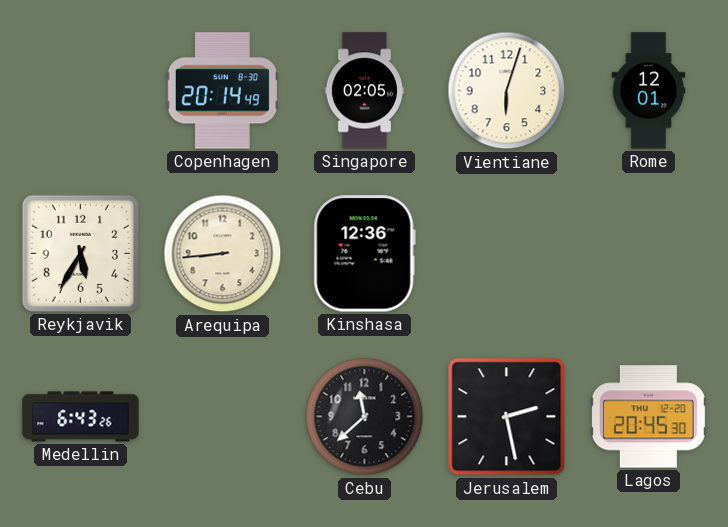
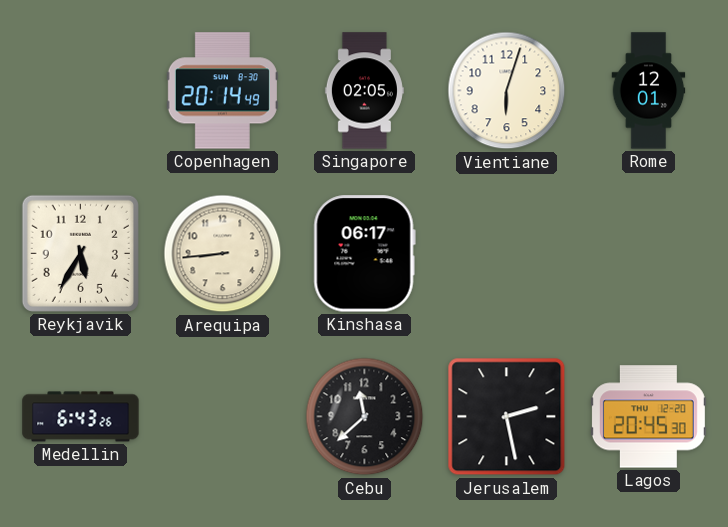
Kinshasa: 12:36 -> 06:17 (364, 254)
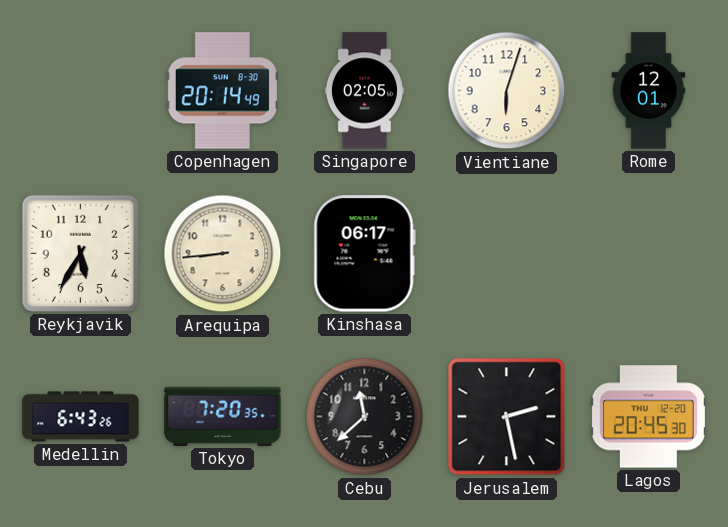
Tokyo: none -> 7:20 (223, 416)
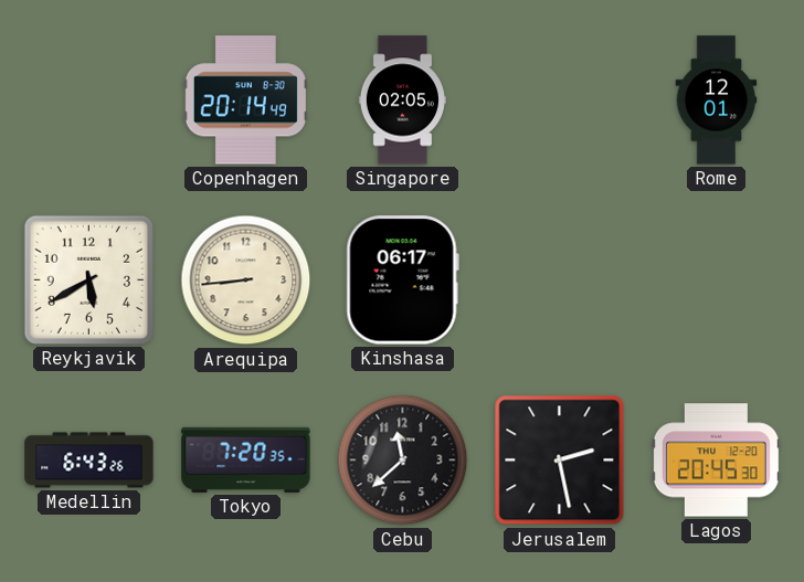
Vientiane: 6:03 -> none (507, 91)
Reykjavik: 5:35 -> 5:40 (88, 279)
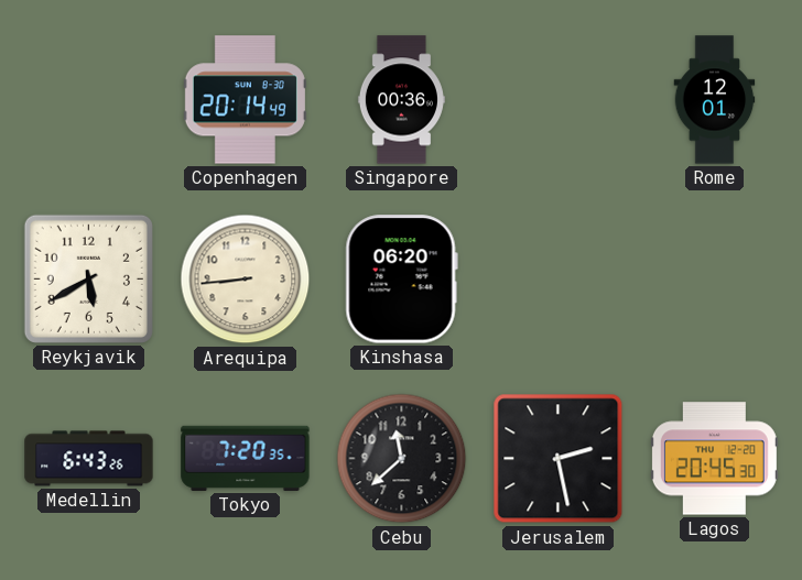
Singapore: 02:05 -> 00:36 (401, 100)
Kinshasa: 06:17 -> 06:20 (401, 280)
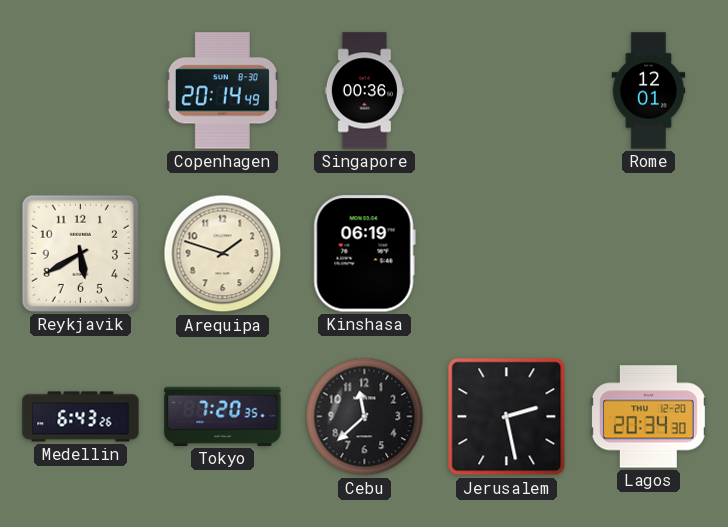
Arequipa: 8:44 -> 1:48 (223, 254)
Kinshasa: 06:20 -> 06:19 (364, 254)
Lagos: 20:45 -> 20:34 (648, 417)
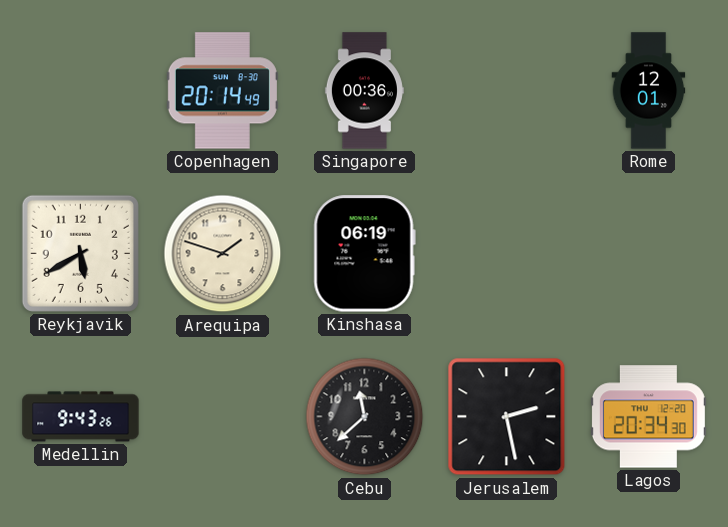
Medellin: 6:43 -> 9:43 (81, 417)
Tokyo: 7:20 -> none (223, 416)
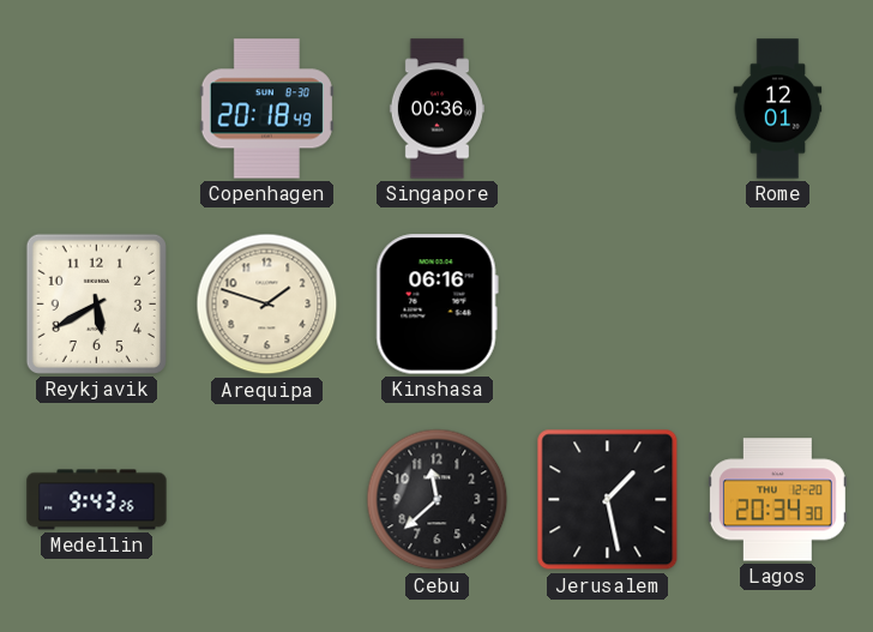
Copenhagen: 20:14 -> 20:18 (266, 109)
Kinshasa: 06:19 -> 06:16 (436, 305)
Jerusalem: 2:28 -> 1:28 (608, 500)
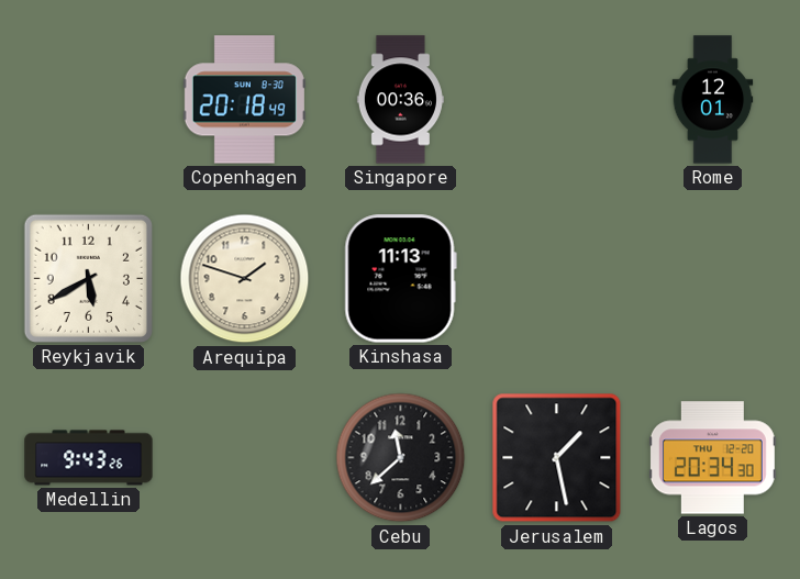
Kinshasa: 06:16 -> 11:13 (400, 279)
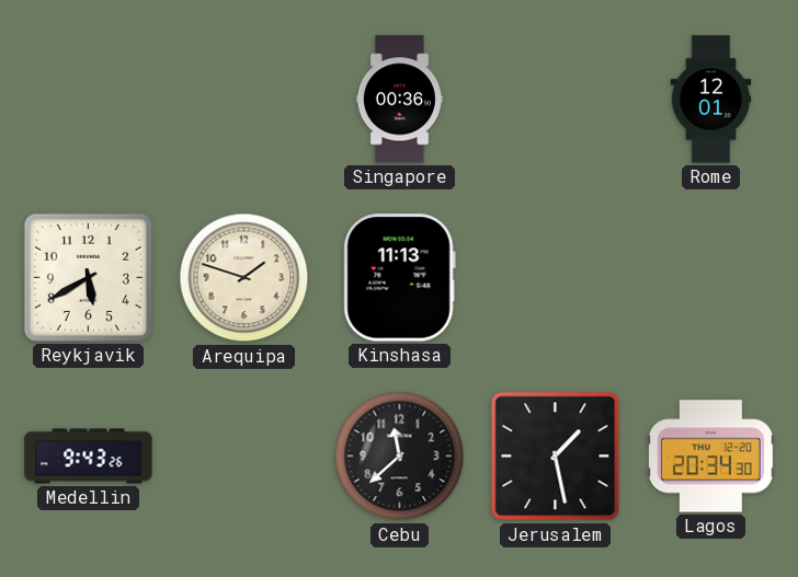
Copenhagen: 20:18 -> none (244, 100)
